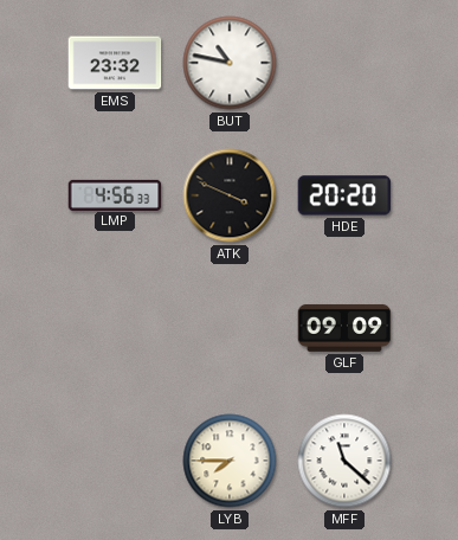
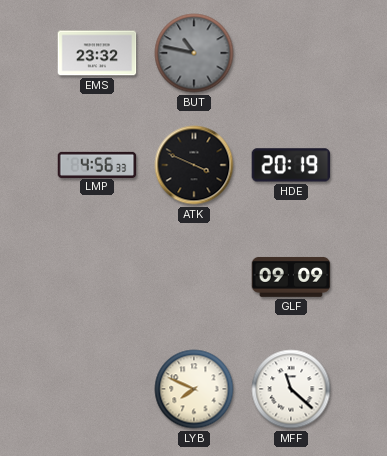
BUT dial: white -> grey (194, 53)
HDE: 20:20 -> 20:19 (291, 165)
LYB: 7:45 -> 7:49 (194, 389)
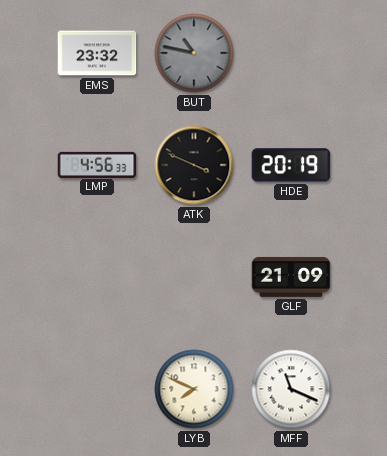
GLF: 09:09 -> 21:09 (291, 277)
MFF: 11:22 -> 11:19 (291, 389)
